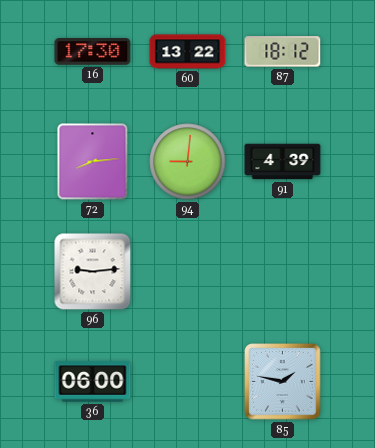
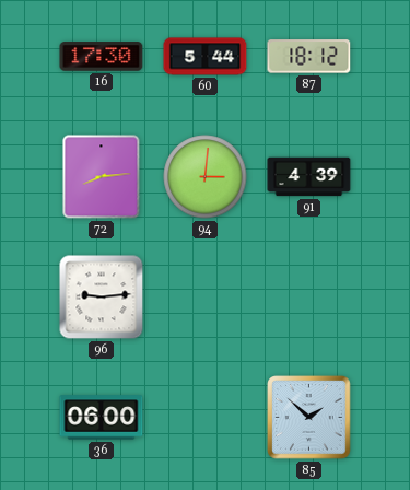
60: 13:22 -> 5:44 (206, 57)
94: 9:01 -> 3:01 (206, 177)
85: 1:47 -> 1:52 (309, 418)
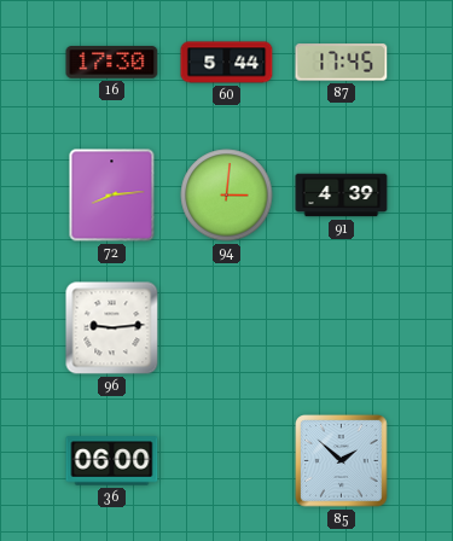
87: 18:12 -> 17:45 (342, 63)
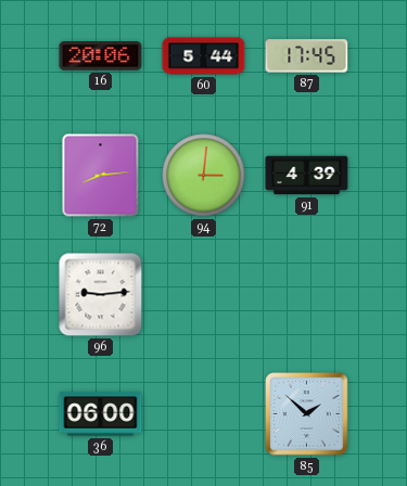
16: 17:30 -> 20:06 (101, 56)
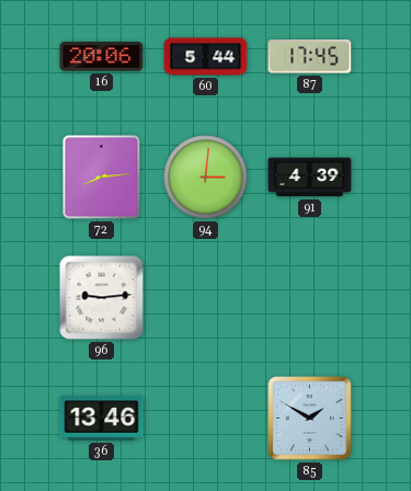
36: 06:00 -> 13:46 (102, 419)
85: 1:52 -> 1:50 (310, 419)
